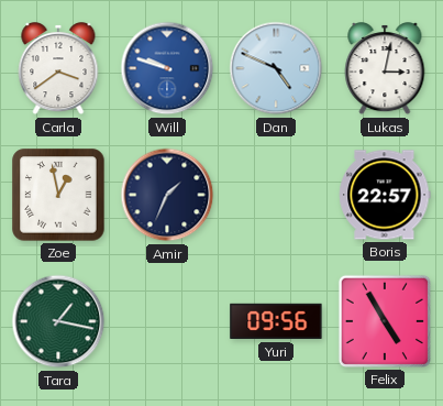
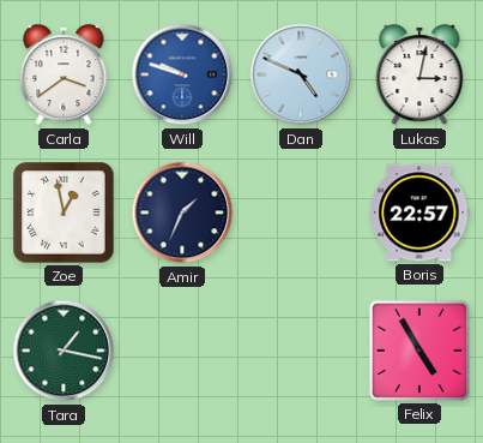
Yuri: 09:56 -> none (276, 321)
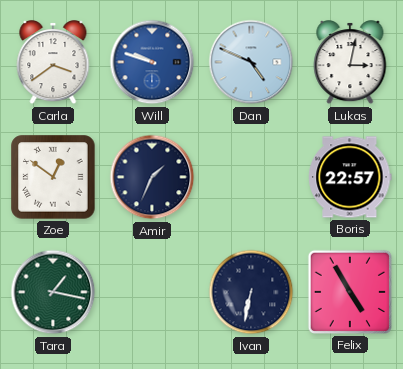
Zoe: 12:58 -> 12:51 (53, 177)
Ivan: none -> 6:32 (251, 292)
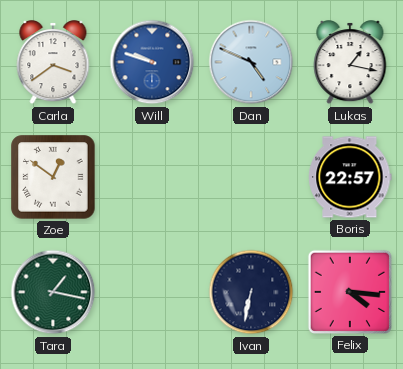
Lukas: 3:02 -> 1:17 (350, 63)
Amir: 1:34 -> none (152, 177)
Felix: 4:55 -> 4:16 (350, 292)
